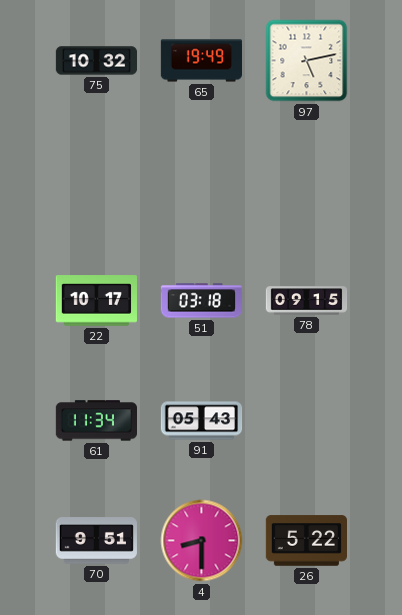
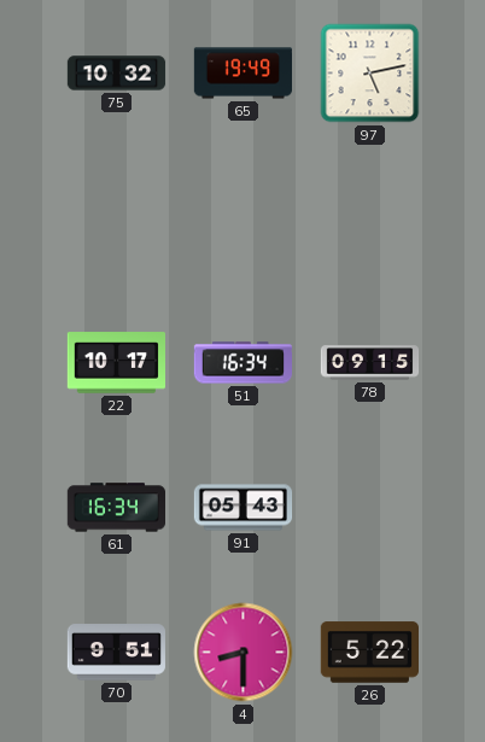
51: 03:18 -> 16:34 (242, 363)
61: 11:34 -> 16:34 (116, 508)
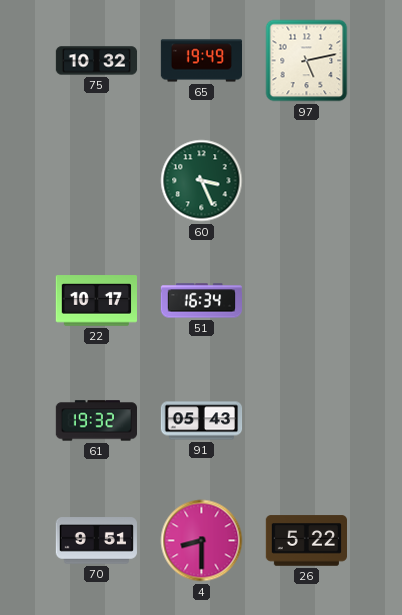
60: none -> 3:26 (202, 181)
78: 09:15 -> none (370, 363)
61: 16:34 -> 19:32 (96, 421)
